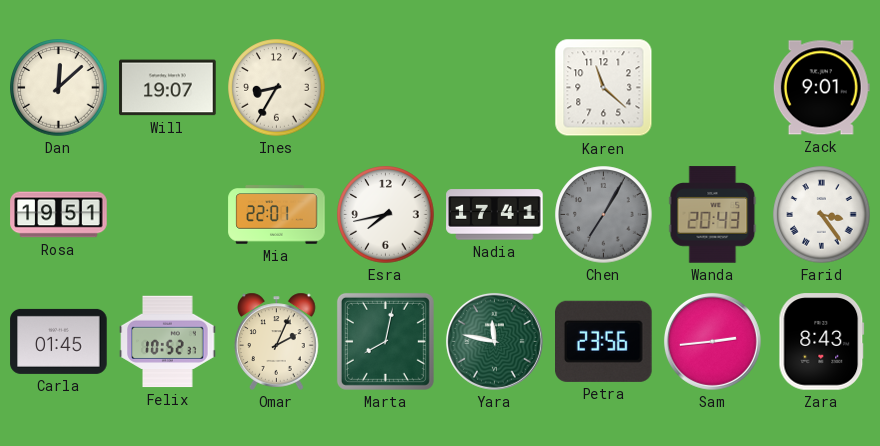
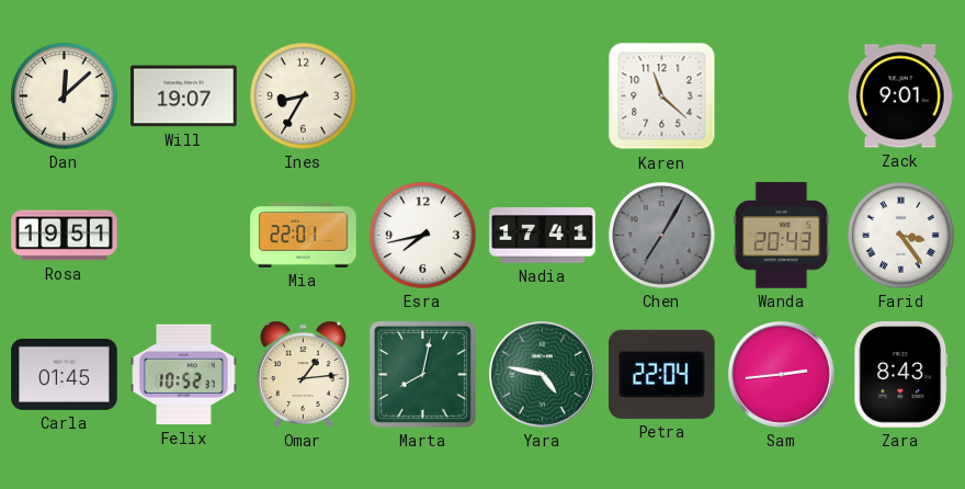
Omar: 2:04 -> 1:14 (304, 374)
Yara: 11:47 -> 4:47 (542, 374)
Petra: 23:56 -> 22:04 (662, 374)
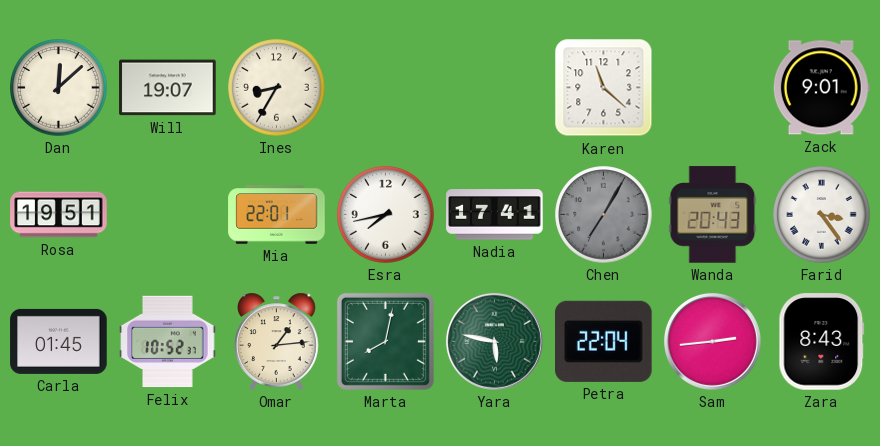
Yara: 4:47 -> 5:47 (494, 341)
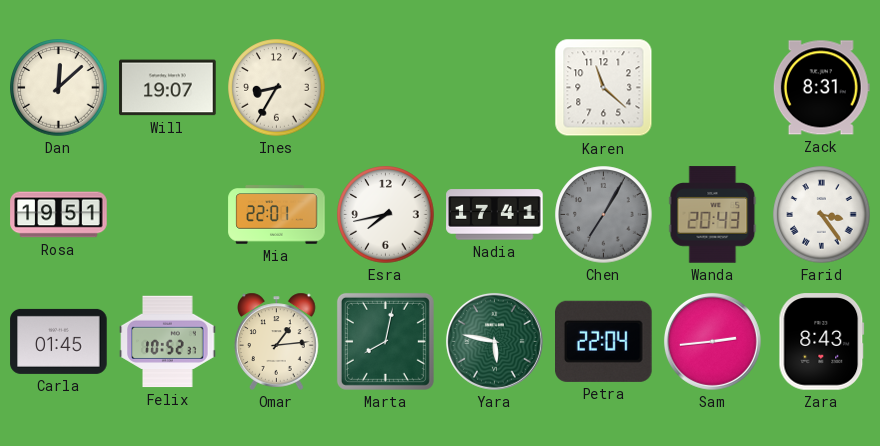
Zack: 9:01 -> 8:31 (821, 88)
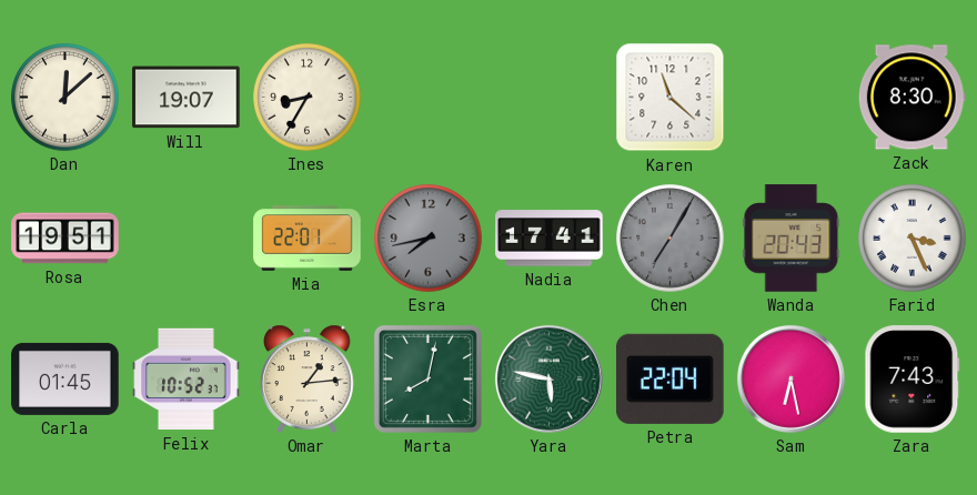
Zack: 8:31 -> 8:30 (911, 98)
Esra dial: white -> grey (429, 239)
Farid: 3:24 -> 3:26 (913, 239)
Sam: 2:44 -> 6:28 (790, 378)
Zara: 8:43 -> 7:43 (913, 380)
